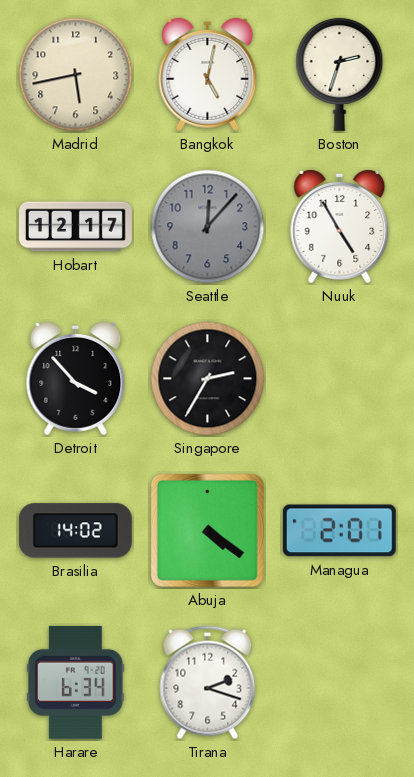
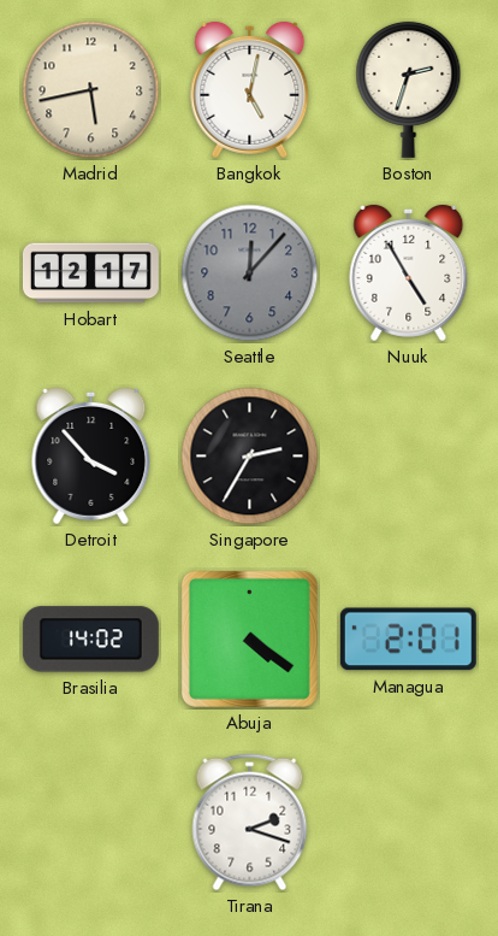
Harare: 6:34 -> none (76, 682)
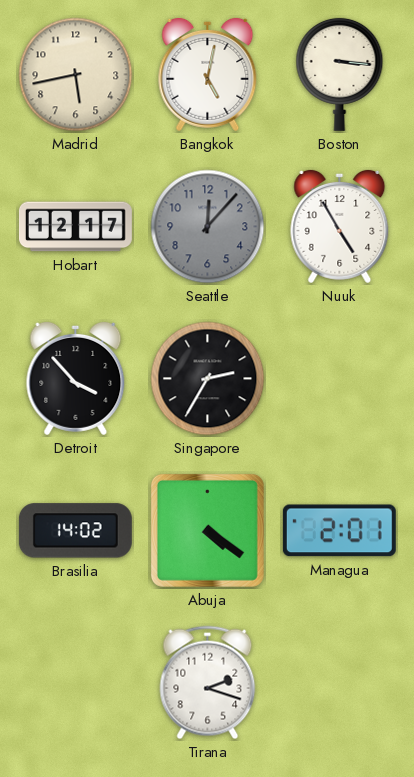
Boston: 2:33 -> 3:16 (340, 74)
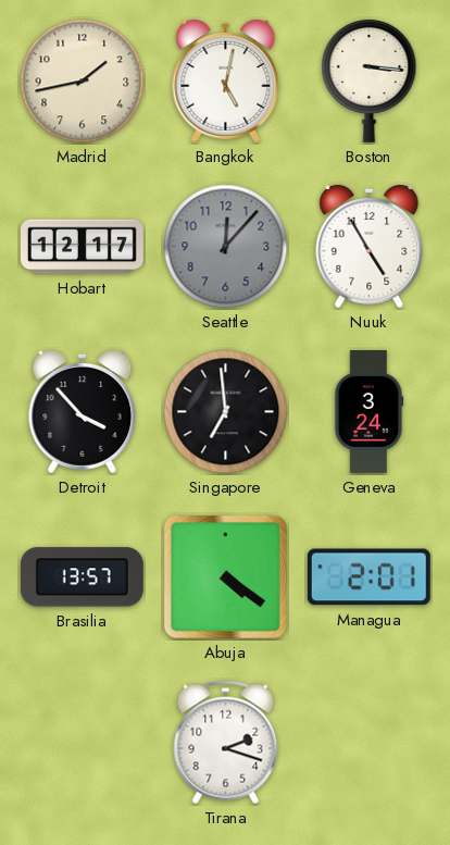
Madrid: 5:43 -> 1:43 (83, 82)
Singapore: 2:35 -> 6:59 (226, 412)
Geneva: none -> 3:24 (368, 411)
Brasilia: 14:02 -> 13:57 (82, 577)
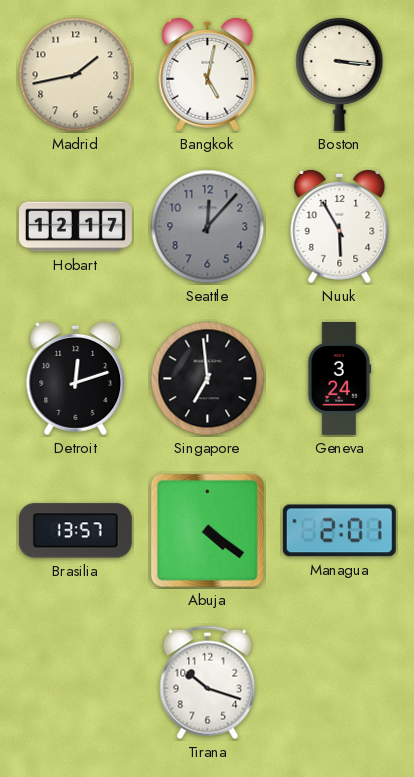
Nuuk: 4:55 -> 5:55 (340, 226)
Detroit: 3:53 -> 12:12 (76, 378)
Tirana: 2:18 -> 10:18 (208, 683)
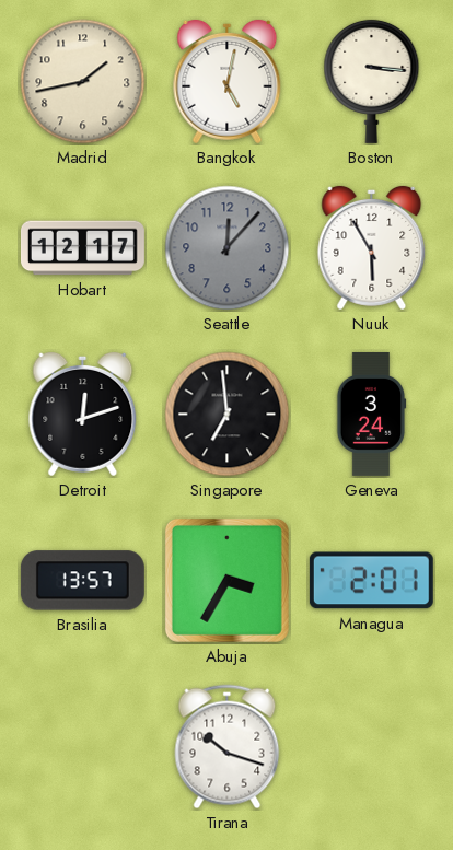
Abuja: 4:21 -> 3:35 (226, 580)
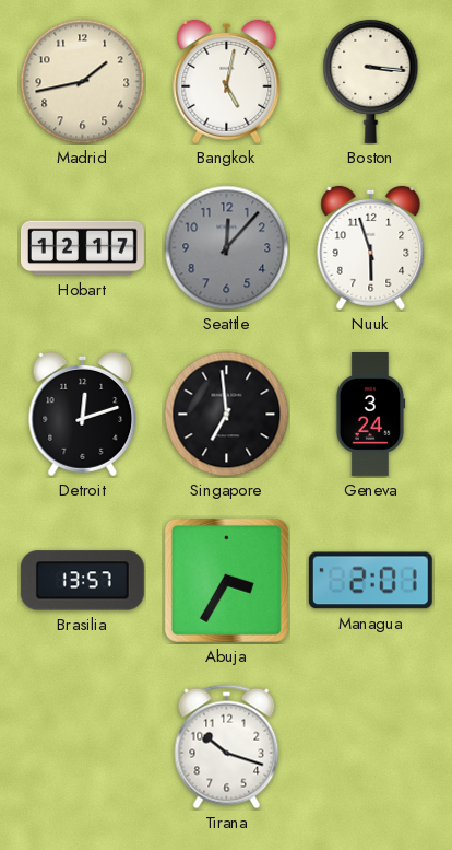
Nuuk: 5:55 -> 5:57 (371, 247)
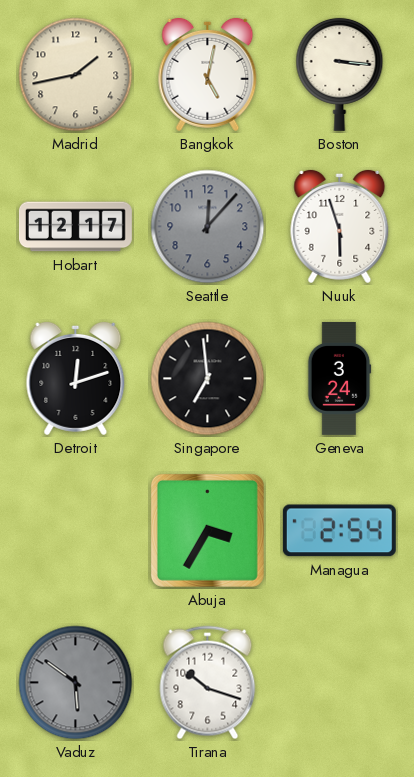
Brasilia: 13:57 -> none (82, 581)
Managua: 2:01 -> 2:54 (339, 531)
Vaduz: none -> 5:51 (76, 683)
